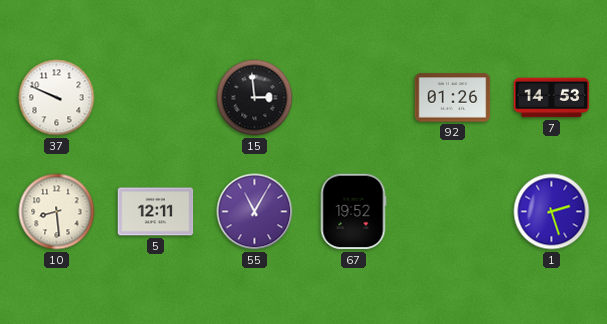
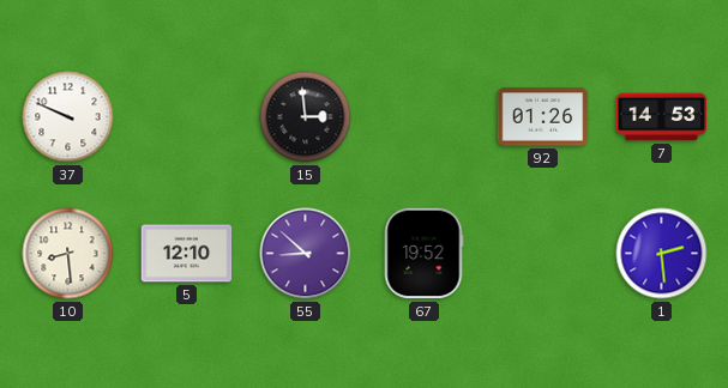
5: 12:11 -> 12:10 (187, 254)
55: 11:05 -> 8:52 (306, 254)
1: 2:27 -> 2:29 (662, 254)
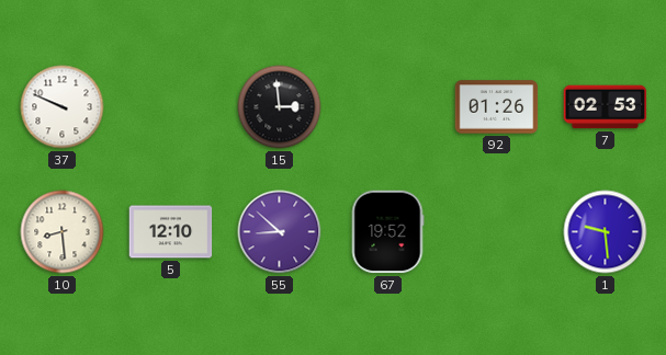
7: 14:53 -> 02:53 (606, 107)
1: 2:29 -> 9:29 (606, 232)
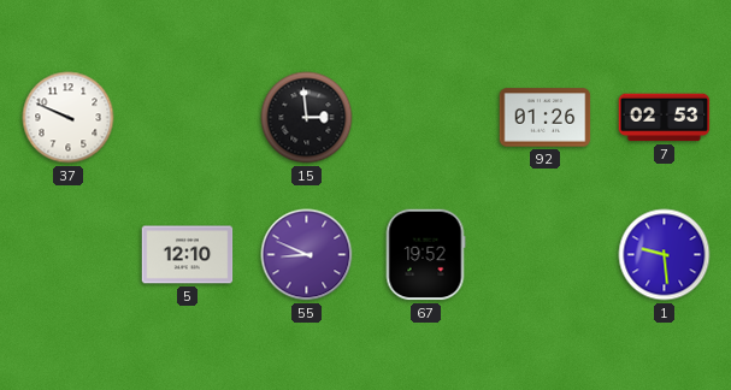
10: 8:29 -> none (63, 232)
55: 8:52 -> 8:49 (307, 255)
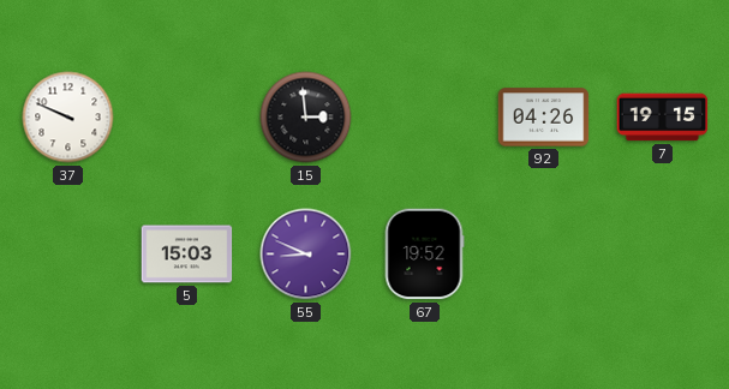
92: 01:26 -> 04:26 (544, 118)
7: 02:53 -> 19:15 (663, 118)
5: 12:10 -> 15:03 (187, 255)
1: 9:29 -> none (665, 255)
